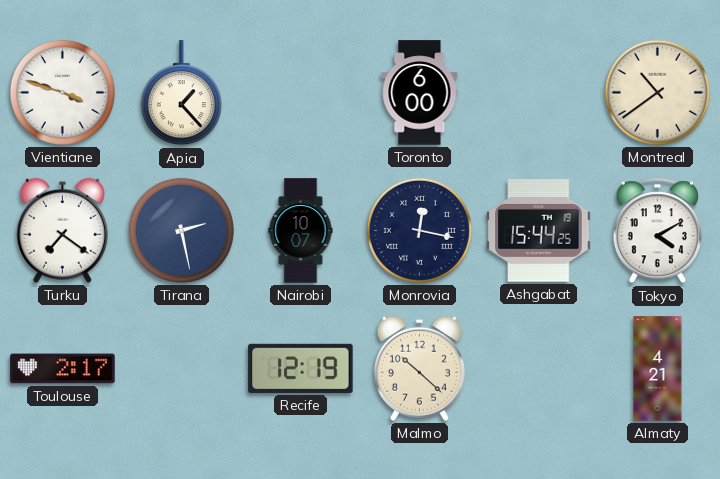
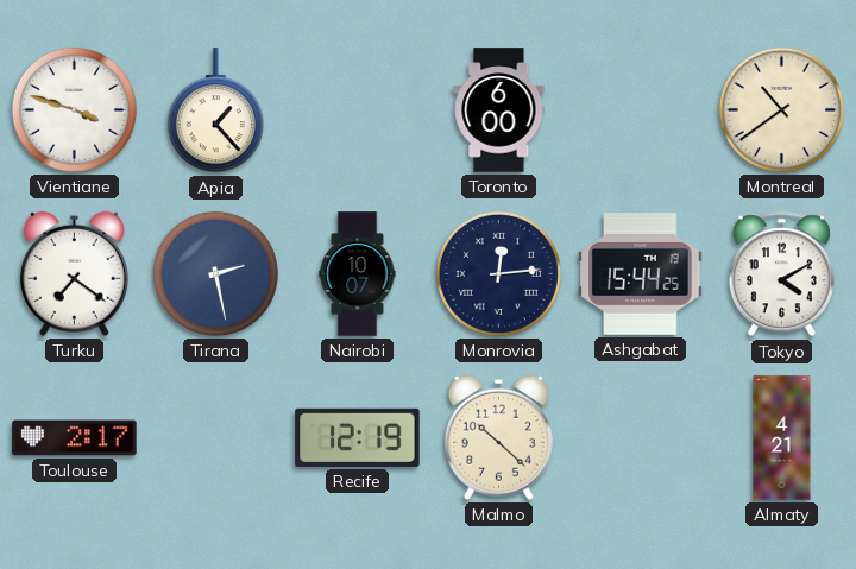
Monrovia: 12:17 -> 12:14 (498, 273)
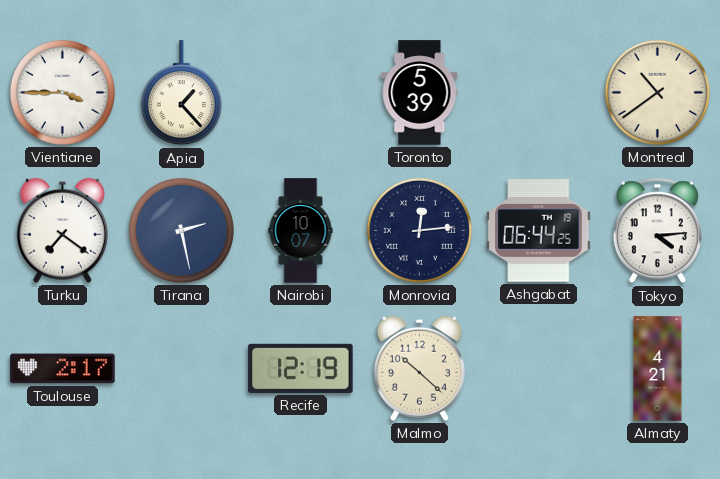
Vientiane: 3:48 -> 3:45 (62, 92)
Toronto: 6:00 -> 5:39 (420, 93)
Ashgabat: 15:44 -> 06:44 (539, 231)
Tokyo: 4:10 -> 4:14 (657, 231)
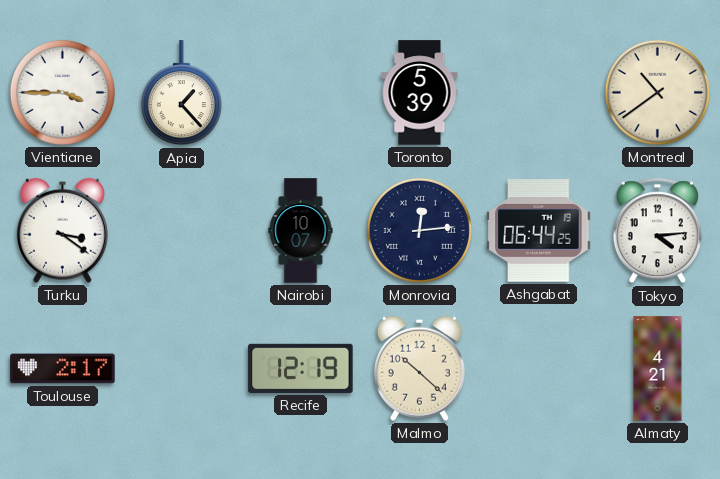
Turku: 7:21 -> 3:21 (62, 230)
Tirana: 2:28 -> none (181, 230)
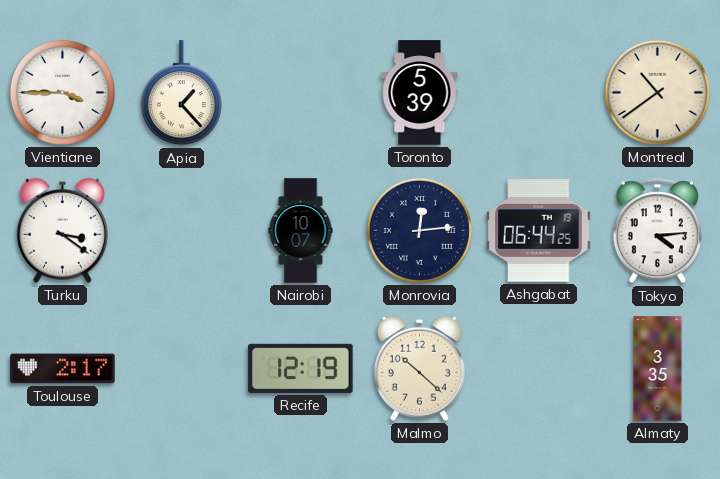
Almaty: 4:21 -> 3:35 (658, 369)
